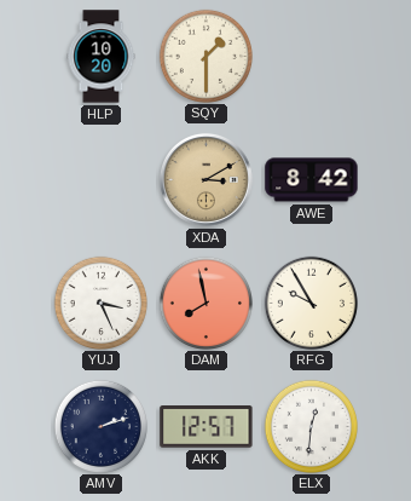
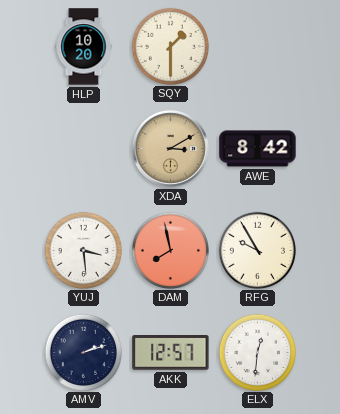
YUJ: 3:26 -> 3:29 (83, 250)
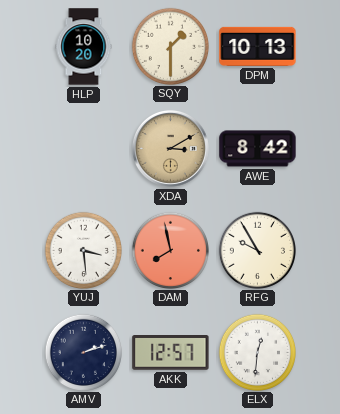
DPM: none -> 10:13 (258, 46)
